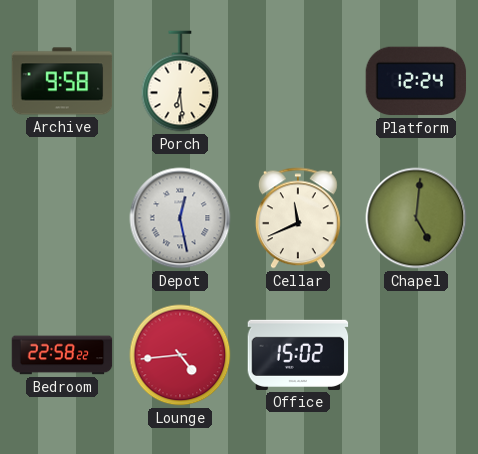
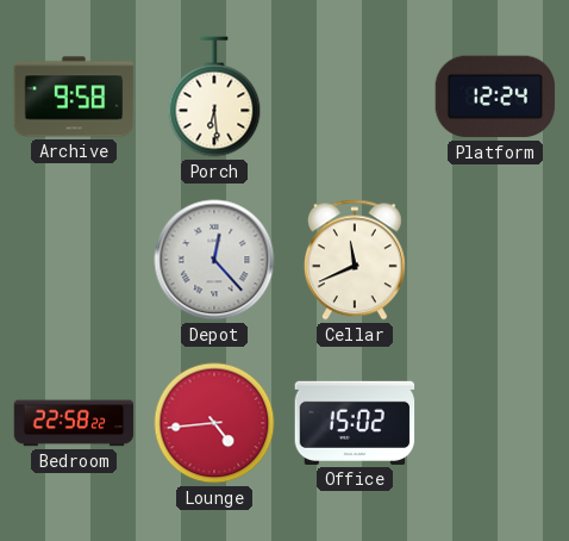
Depot: 12:28 -> 12:23 (214, 260)
Chapel: 5:01 -> none (416, 218)
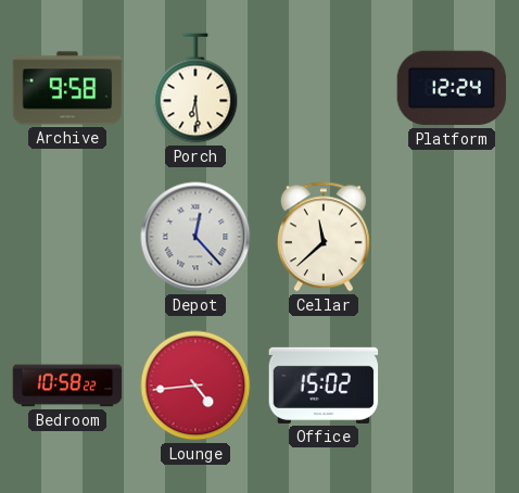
Cellar: 11:41 -> 11:38 (324, 237)
Bedroom: 22:58 -> 10:58 (67, 385)
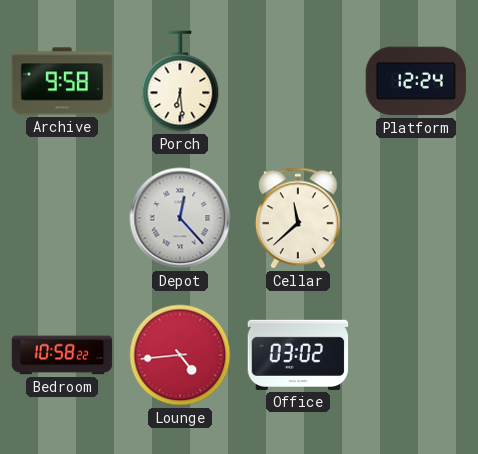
Office: 15:02 -> 03:02 (298, 355)
